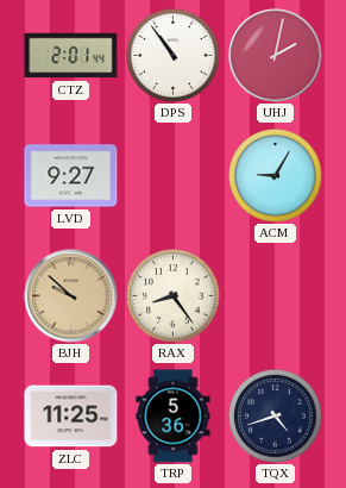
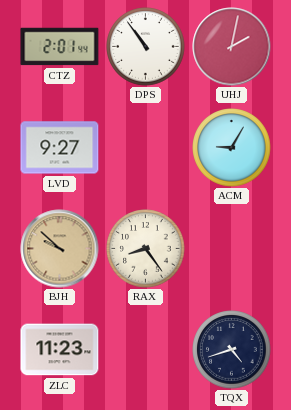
ZLC: 11:25 -> 11:23 (60, 350)
TRP: 5:36 -> none (174, 417)
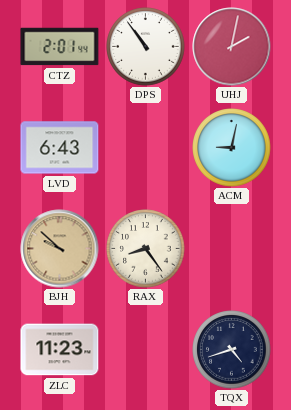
LVD: 9:27 -> 6:43 (60, 148)
ACM: 9:05 -> 9:02 (232, 148)
